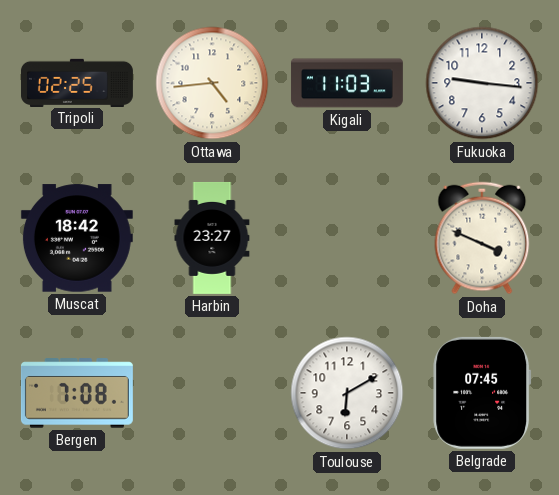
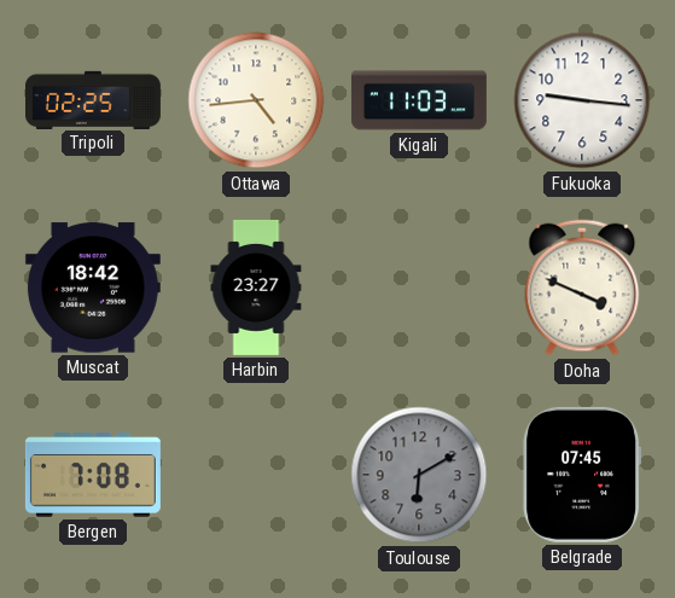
Toulouse dial: white -> grey (419, 475)
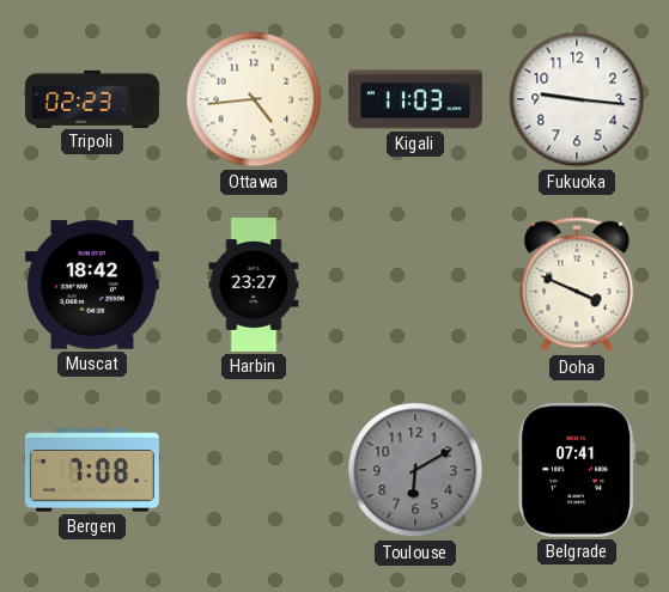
Tripoli: 02:25 -> 02:23 (92, 98)
Belgrade: 07:45 -> 07:41 (577, 470)
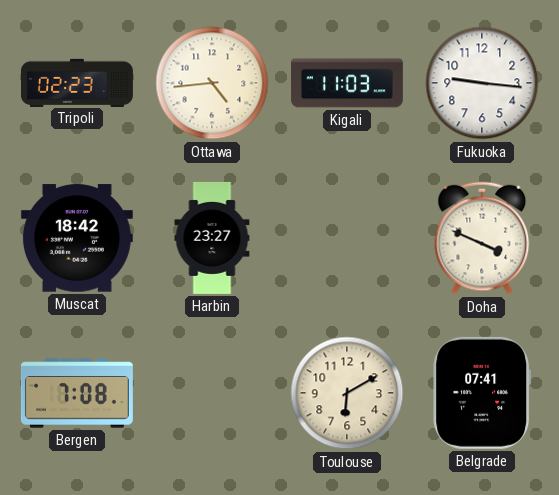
Toulouse dial: grey -> cream (347, 393)
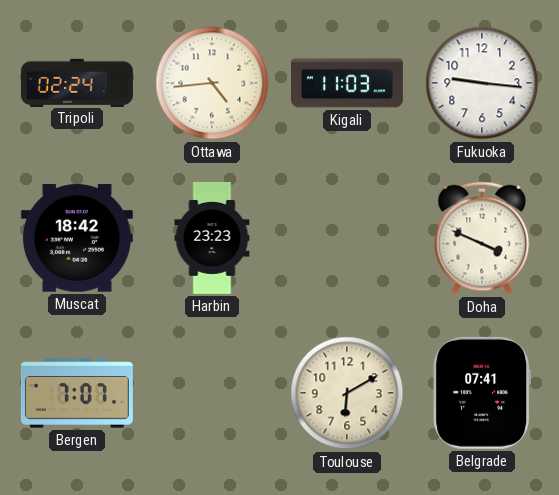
Tripoli: 02:23 -> 02:24 (77, 82)
Harbin: 23:27 -> 23:23 (212, 238)
Bergen: 7:08 -> 7:07 (77, 393)
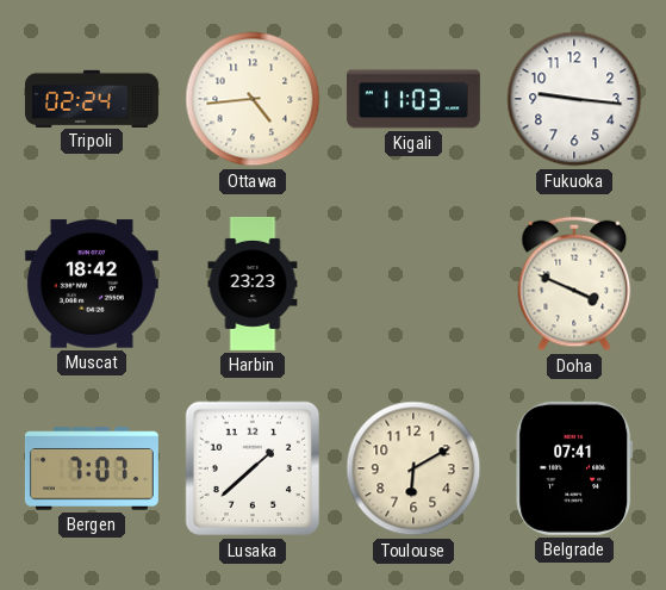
Lusaka: none -> 1:38 (253, 468)
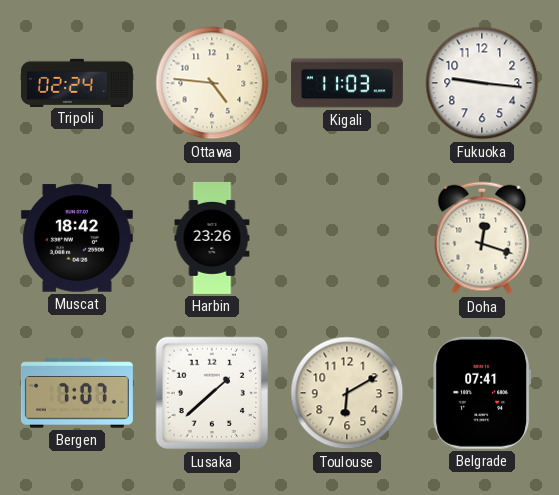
Ottawa: 4:44 -> 4:46 (212, 83)
Harbin: 23:23 -> 23:26 (212, 238)
Doha: 3:49 -> 12:18 (482, 238)
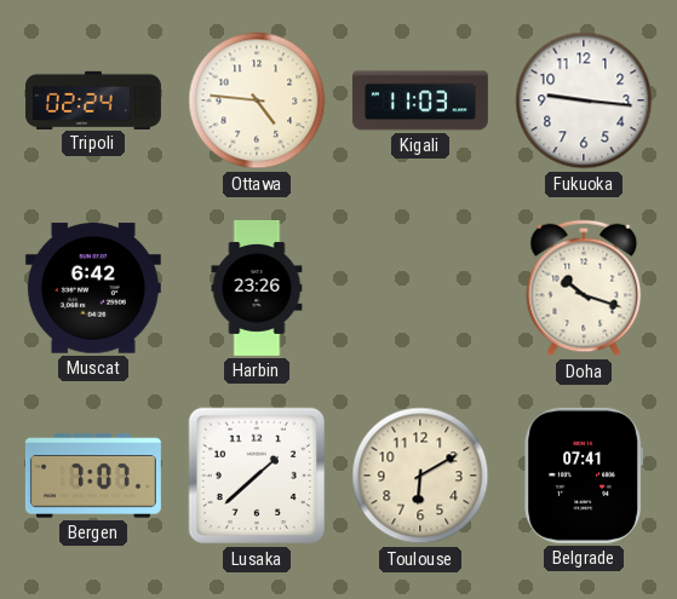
Muscat: 18:42 -> 6:42 (93, 288)
Doha: 12:18 -> 10:18 (584, 288)
